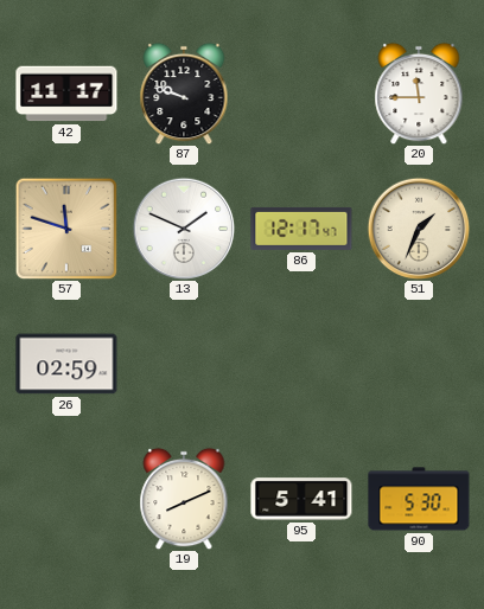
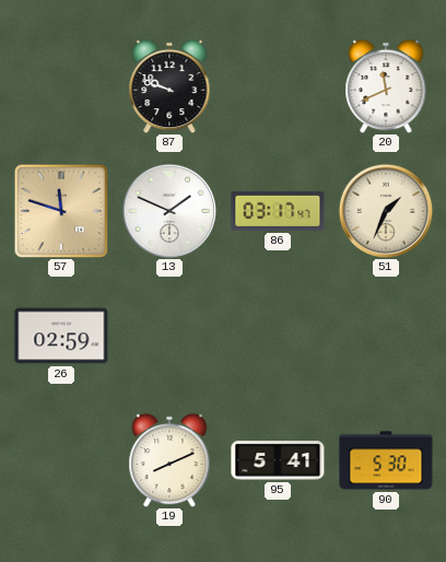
42: 11:17 -> none (66, 94)
20: 11:45 -> 11:41 (386, 86)
86: 12:17 -> 03:17 (278, 211)
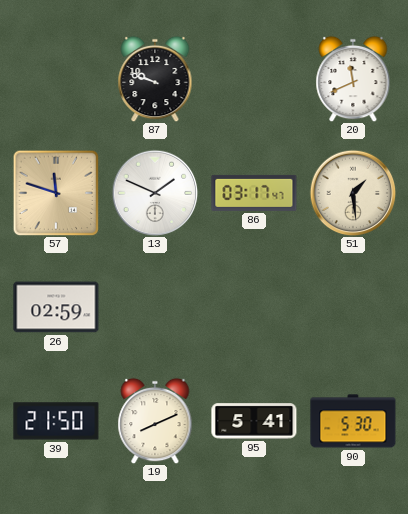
51: 1:34 -> 1:29 (353, 193)
39: none -> 21:50 (56, 421)
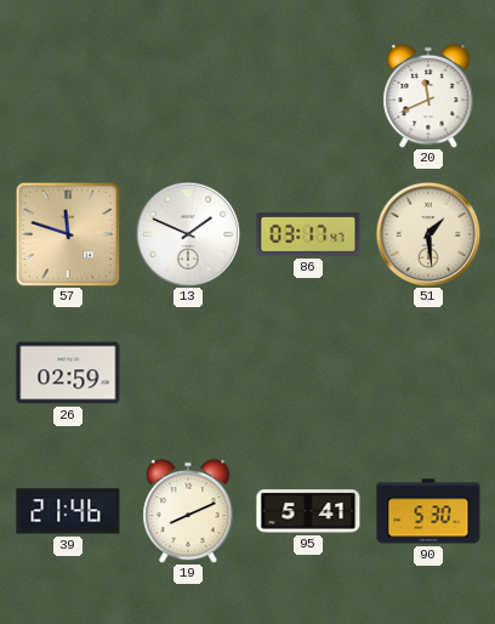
87: 9:48 -> none (155, 79)
39: 21:50 -> 21:46 (68, 511)
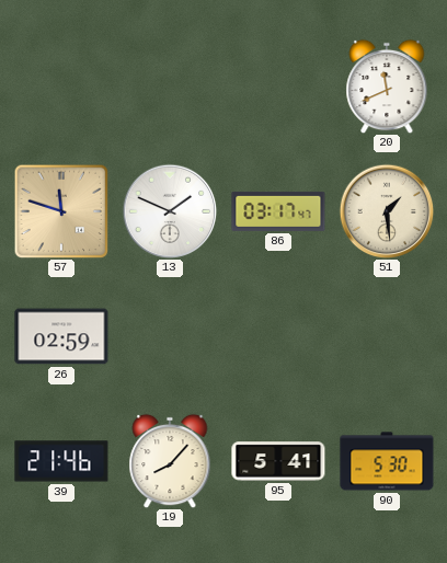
19: 8:11 -> 8:07 (170, 461)
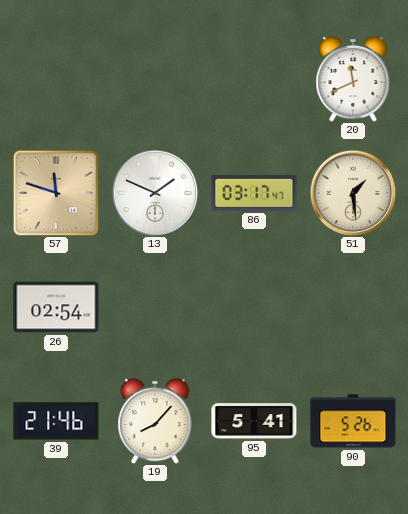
26: 02:59 -> 02:54 (56, 307)
90: 5:30 -> 5:26 (353, 421)
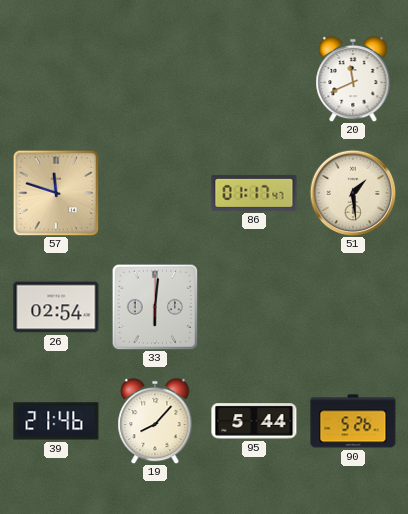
13: 1:49 -> none (155, 193)
86: 03:17 -> 01:17 (254, 193)
33: none -> 6:01 (155, 307)
95: 5:41 -> 5:44 (254, 421)
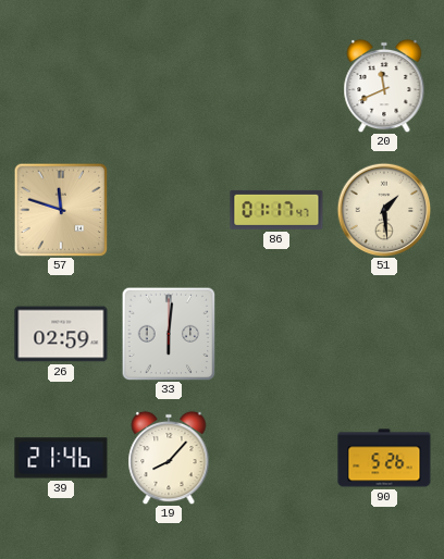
26: 02:54 -> 02:59 (61, 334)
95: 5:44 -> none (254, 421)
